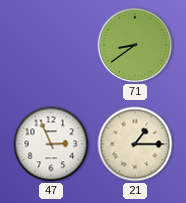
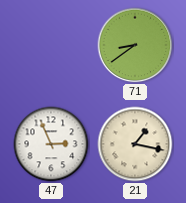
21: 1:15 -> 1:17 (135, 144)
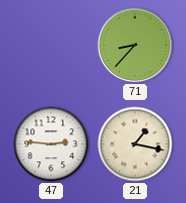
71: 8:39 -> 8:37 (135, 45)
47: 2:56 -> 2:46 (51, 144)
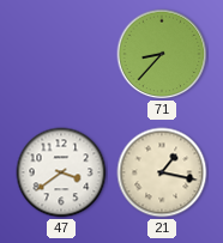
47: 2:46 -> 3:39 (61, 172)
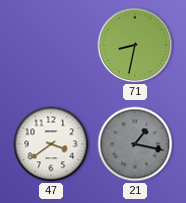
71: 8:37 -> 8:32 (135, 45)
21 dial: cream -> grey (135, 144)
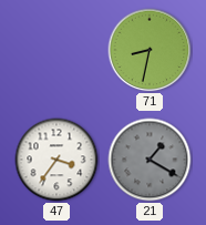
47: 3:39 -> 3:36 (56, 160)
21: 1:17 -> 1:20 (150, 160)
